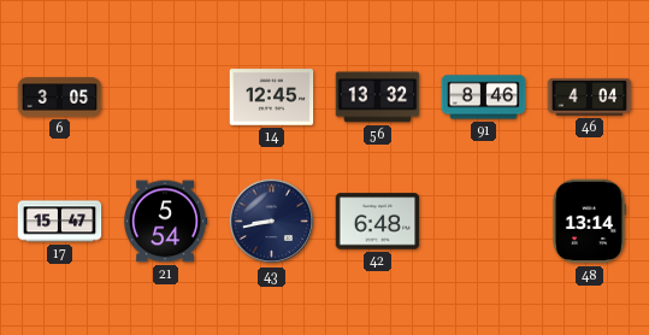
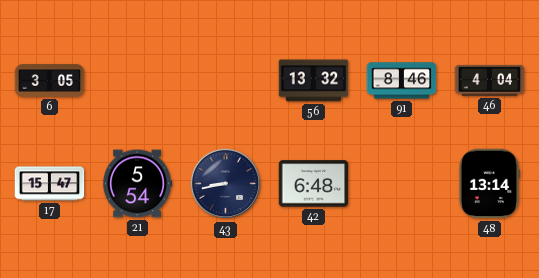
14: 12:45 -> none (272, 98)
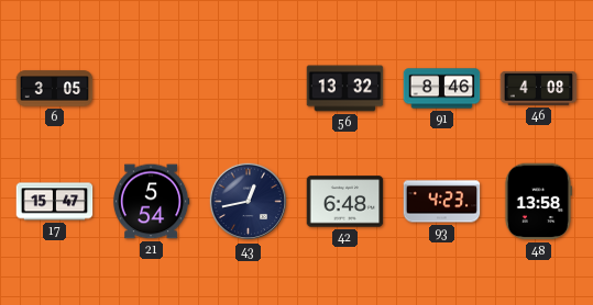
46: 4:04 -> 4:08 (539, 88)
43: 8:43 -> 12:43 (249, 202)
93: none -> 4:23 (442, 202)
48: 13:14 -> 13:58 (537, 202)
